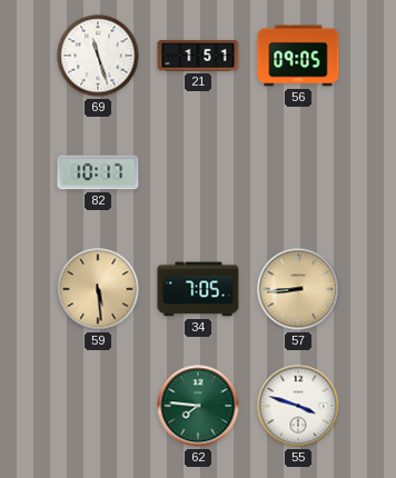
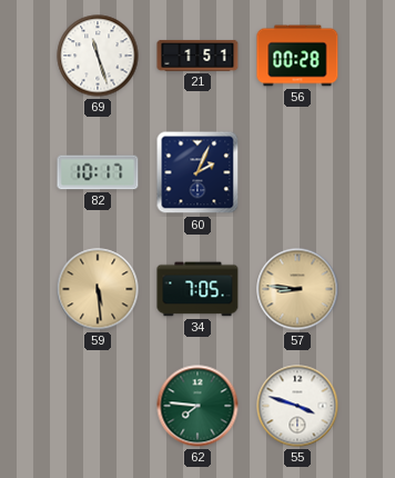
56: 09:05 -> 00:28 (297, 56)
60: none -> 2:04 (197, 172)
57: 8:44 -> 8:46 (297, 289)
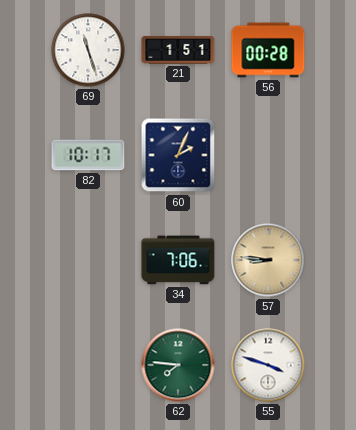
59: 5:29 -> none (98, 289)
34: 7:05 -> 7:06 (178, 260)
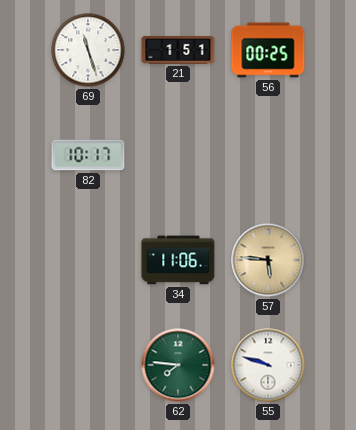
56: 00:28 -> 00:25 (268, 50)
60: 2:04 -> none (178, 155)
34: 7:06 -> 11:06 (178, 260)
57: 8:46 -> 5:46 (268, 260)
55: 3:48 -> 9:48 (268, 365)
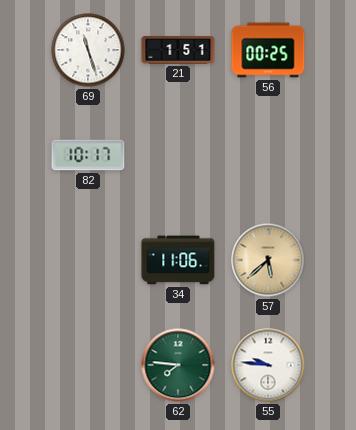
57: 5:46 -> 5:38 (268, 260)
55: 9:48 -> 9:46 (268, 365)
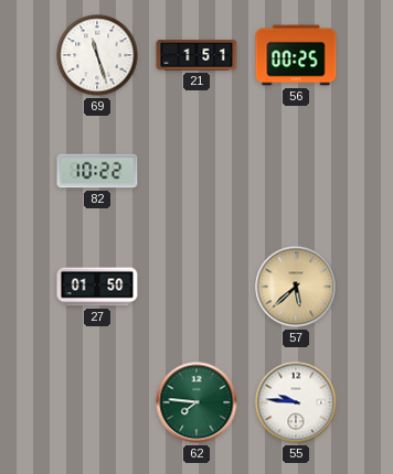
82: 10:17 -> 10:22 (97, 171)
27: none -> 01:50 (97, 287)
34: 11:06 -> none (178, 260)
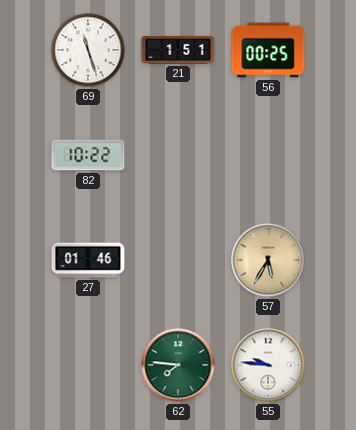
27: 01:50 -> 01:46 (88, 260)
57: 5:38 -> 5:35 (268, 260)
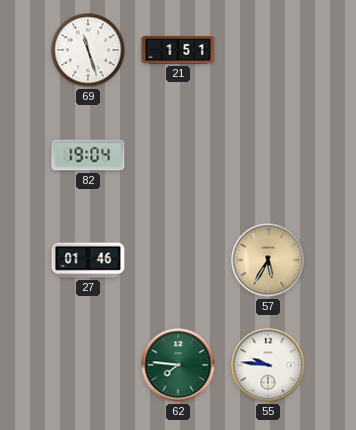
56: 00:25 -> none (268, 50)
82: 10:22 -> 19:04 (88, 155)
